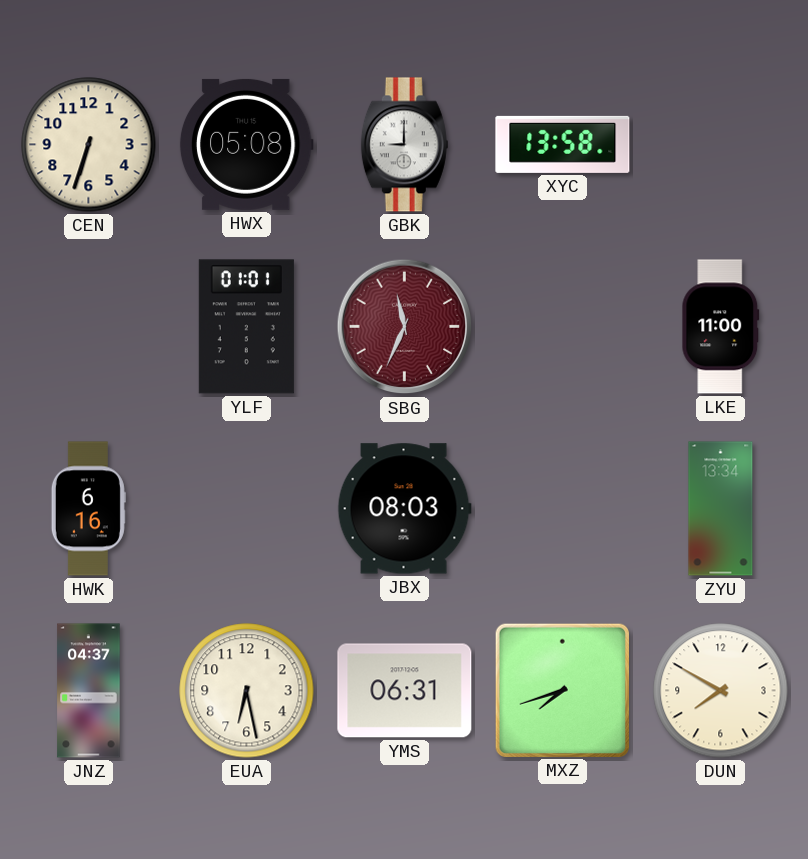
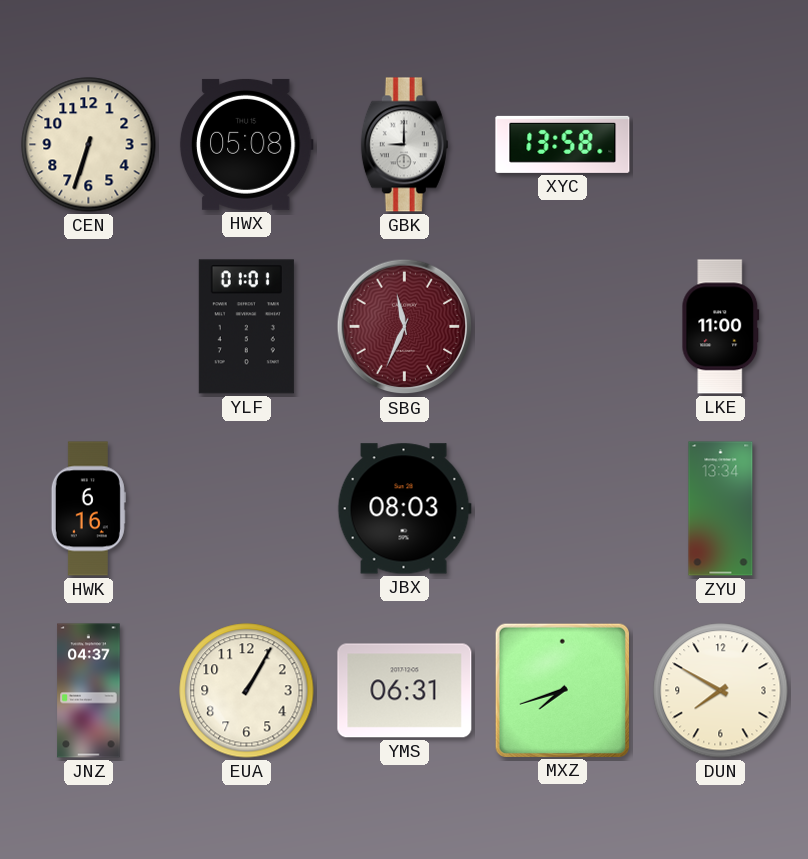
EUA: 6:28 -> 1:05 (247, 691)
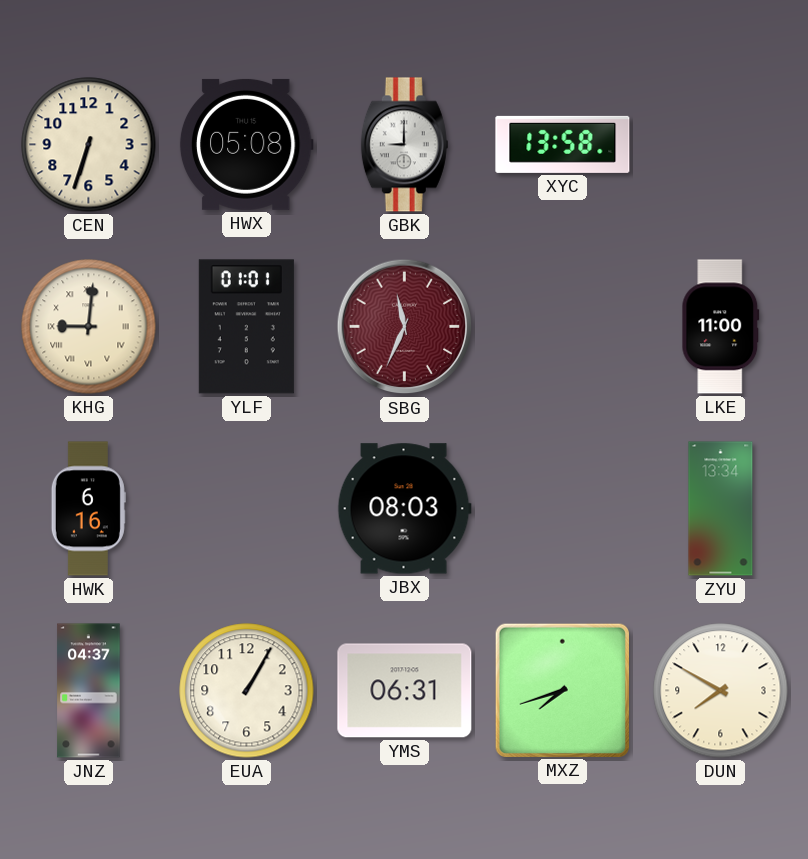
KHG: none -> 9:01 (89, 327)
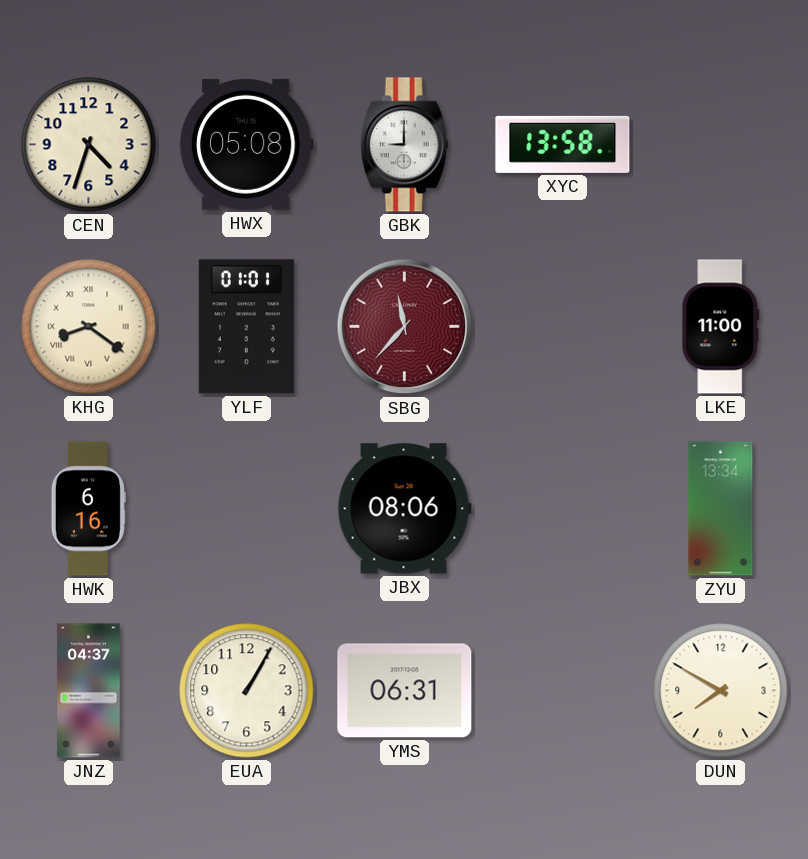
CEN: 6:33 -> 4:33 (89, 145)
KHG: 9:01 -> 8:21 (89, 327)
SBG: 11:34 -> 11:37 (405, 327)
JBX: 08:03 -> 08:06 (404, 509)
MXZ: 7:42 -> none (562, 690)
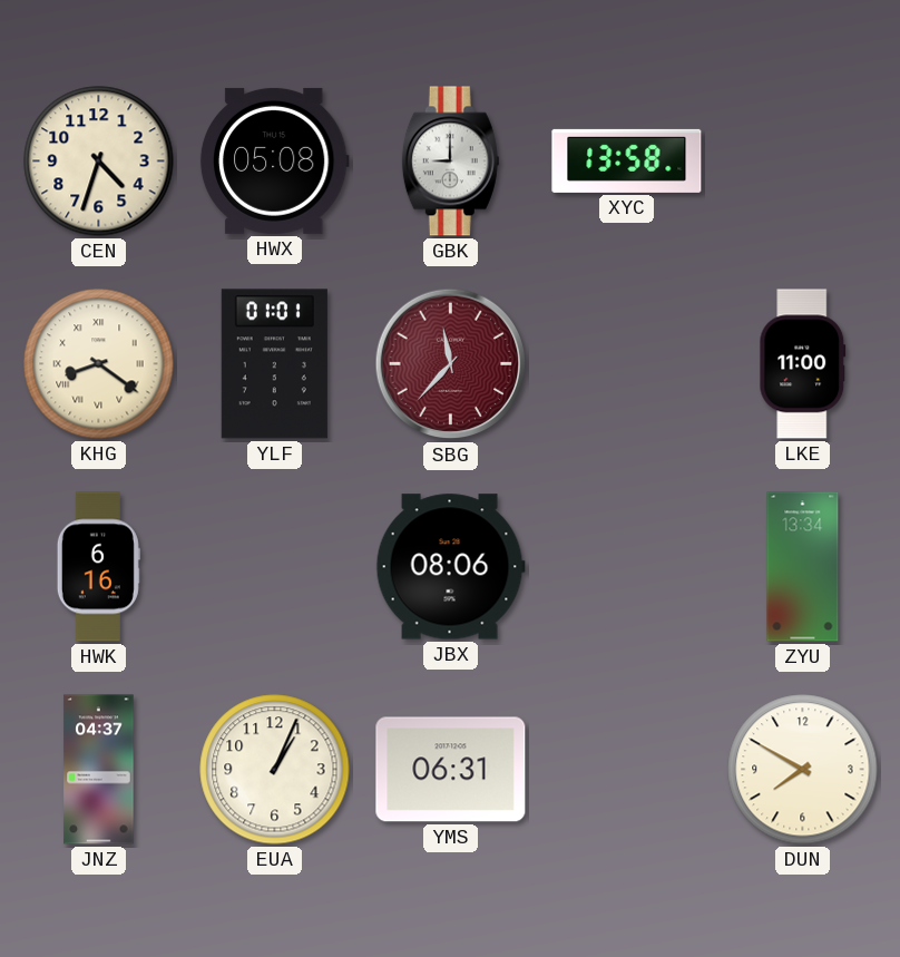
EUA: 1:05 -> 1:04 (275, 770)
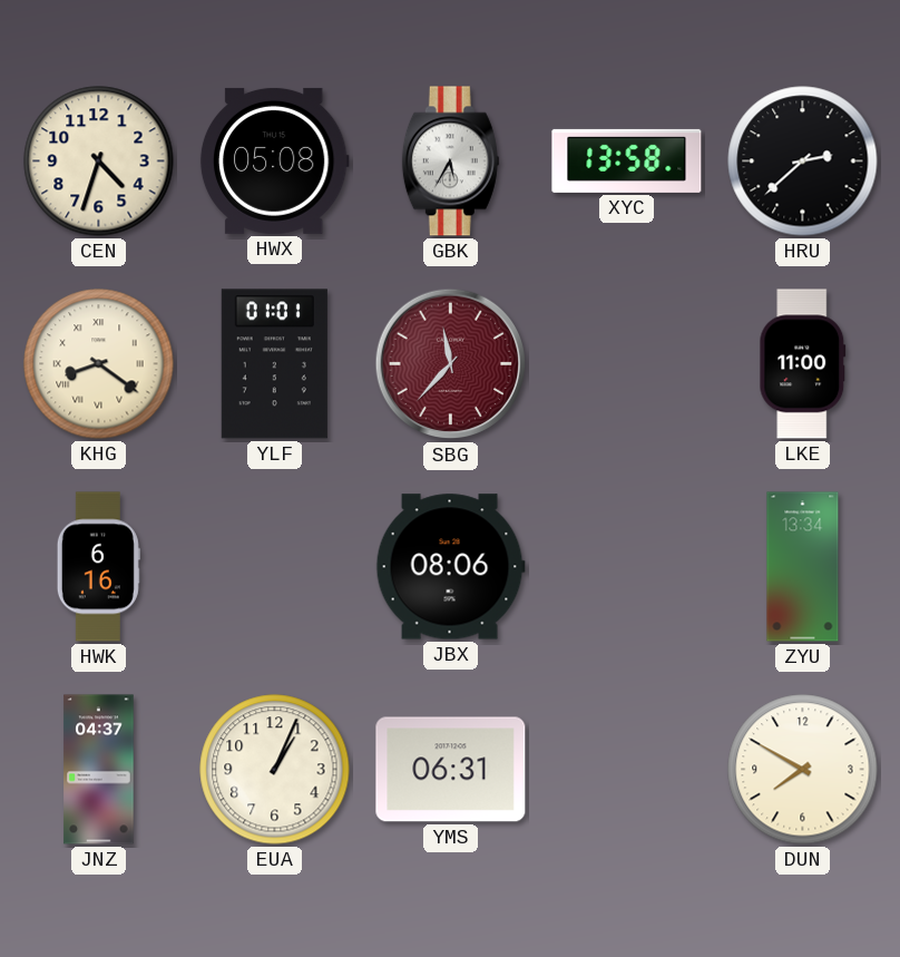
GBK: 9:00 -> 5:35 (450, 162)
HRU: none -> 2:38 (803, 162)
